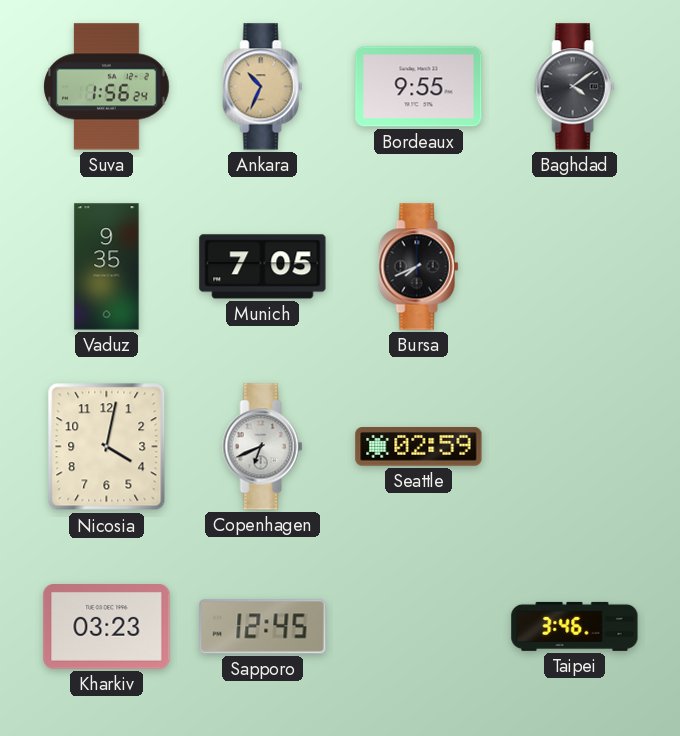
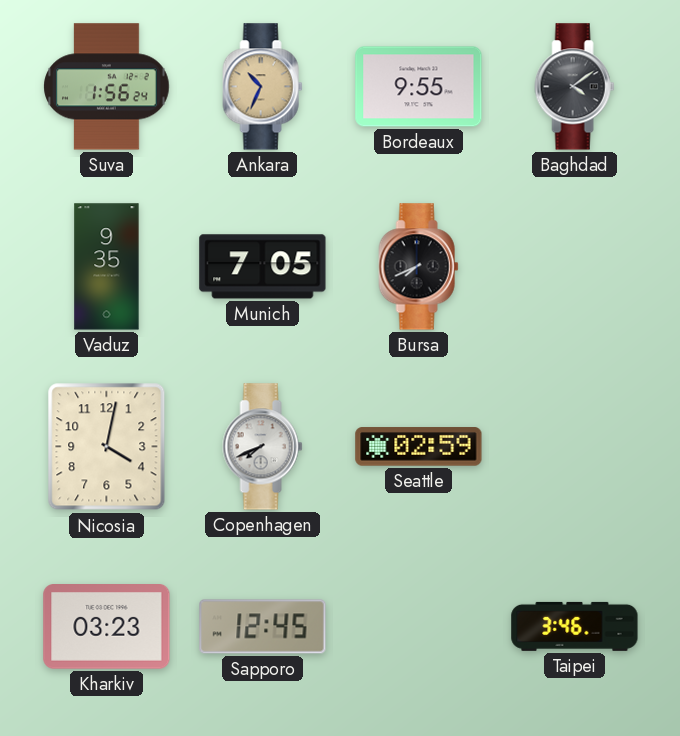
Copenhagen: 6:41 -> 7:41 (263, 447)
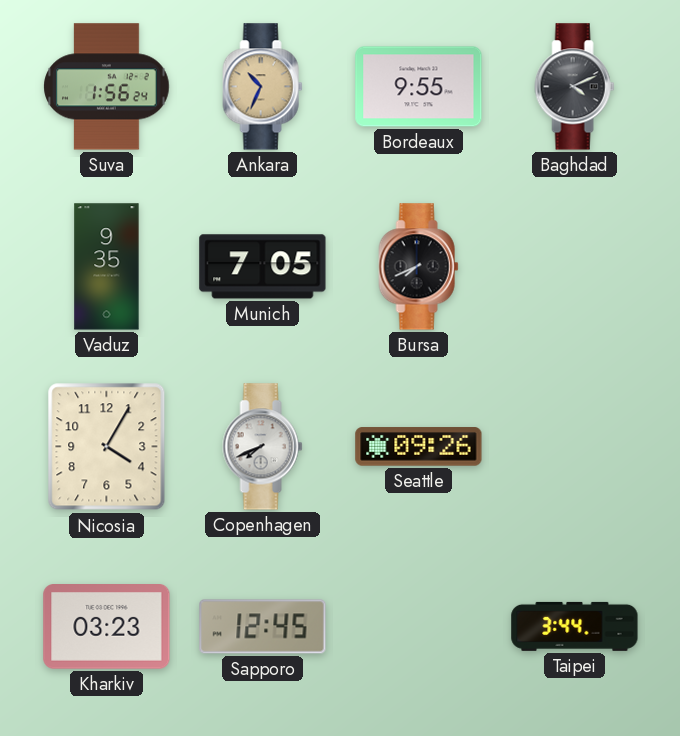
Baghdad: 4:09 -> 4:11 (575, 87)
Nicosia: 4:02 -> 4:05 (107, 447)
Seattle: 02:59 -> 09:26 (419, 447)
Taipei: 3:46 -> 3:44 (575, 626)
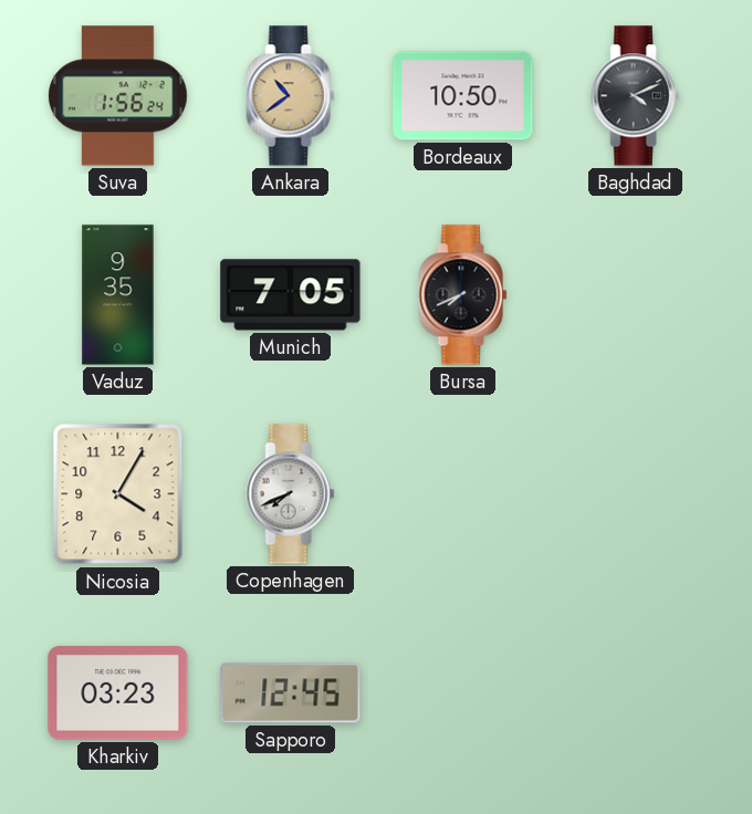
Ankara: 10:34 -> 10:39 (291, 96)
Bordeaux: 9:55 -> 10:50 (463, 96)
Seattle: 09:26 -> none (419, 447)
Taipei: 3:44 -> none (575, 626)
